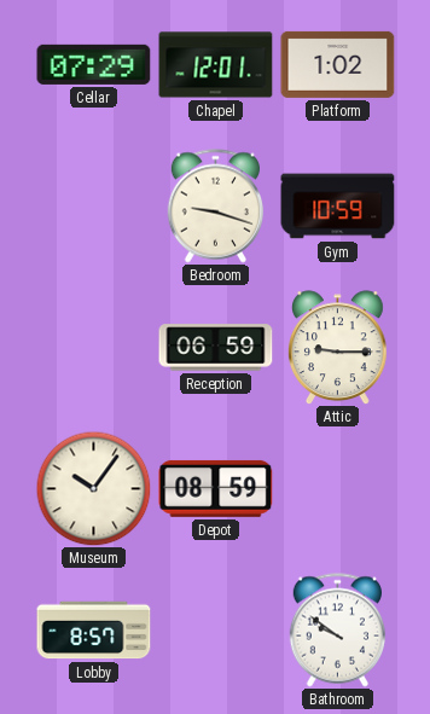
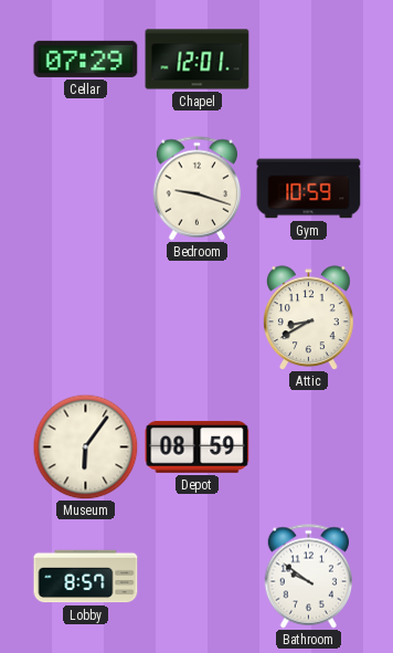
Platform: 1:02 -> none (338, 64)
Reception: 06:59 -> none (216, 348)
Attic: 9:15 -> 8:40 (308, 318)
Museum: 10:06 -> 6:06 (85, 446)
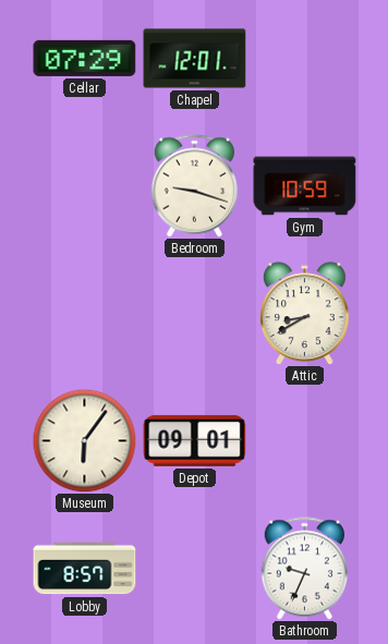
Depot: 08:59 -> 09:01 (195, 440)
Bathroom: 9:51 -> 9:34 (304, 569)
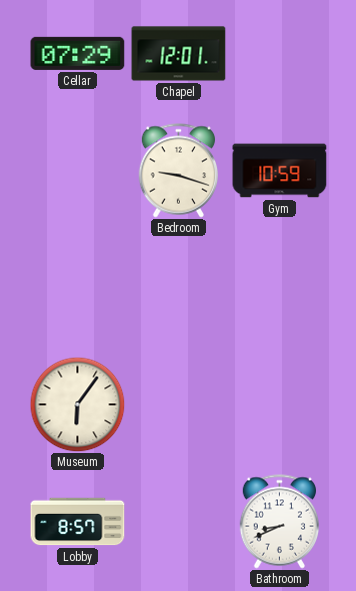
Attic: 8:40 -> none (304, 314)
Depot: 09:01 -> none (195, 440)
Bathroom: 9:34 -> 8:41 (279, 522)
